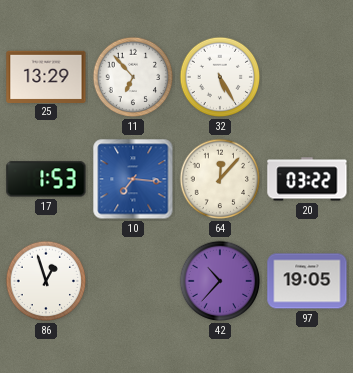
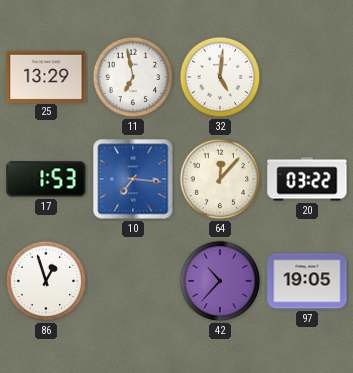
11: 6:53 -> 6:58 (133, 77)
32: 5:25 -> 5:01 (220, 77)
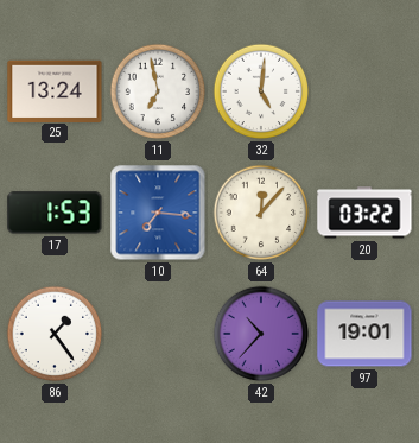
25: 13:29 -> 13:24 (55, 90)
86: 12:57 -> 1:24 (55, 334)
97: 19:05 -> 19:01 (364, 334)
